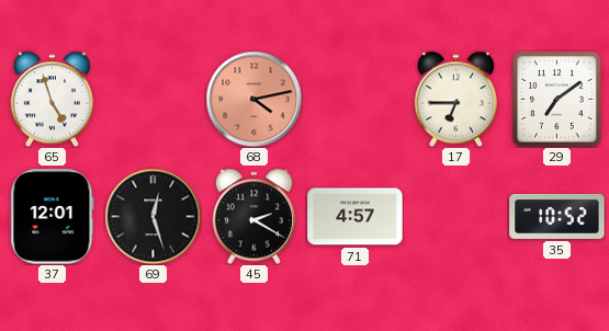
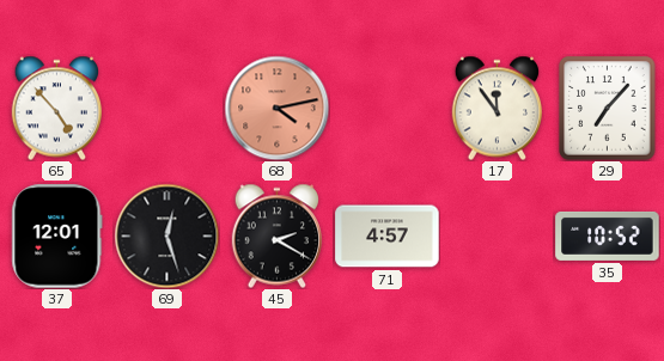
65: 4:57 -> 4:53 (56, 108)
17: 6:45 -> 11:54 (497, 108)
29: 7:09 -> 7:07 (608, 109)
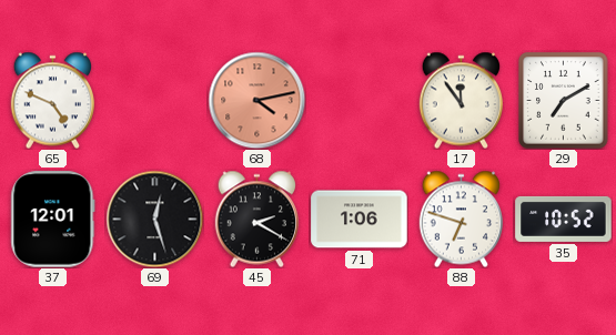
65: 4:53 -> 4:49 (52, 100)
29: 7:07 -> 7:10 (564, 101)
71: 4:57 -> 1:06 (360, 220)
88: none -> 6:48 (461, 219)
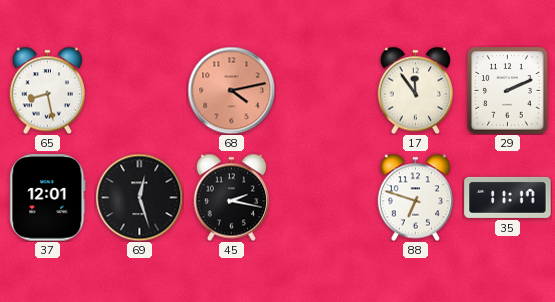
65: 4:49 -> 8:28 (47, 90)
29: 7:10 -> 2:11 (508, 91)
45: 2:20 -> 2:17 (231, 197)
71: 1:06 -> none (360, 220)
35: 10:52 -> 11:17 (508, 197)
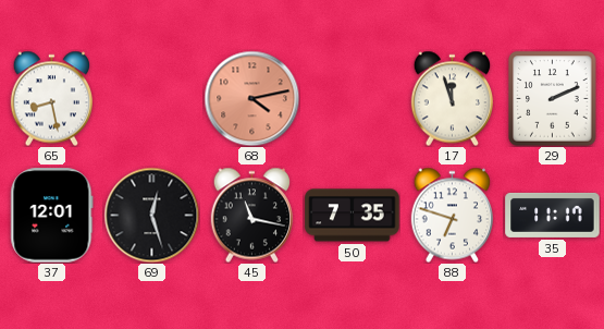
17: 11:54 -> 11:57 (452, 98)
45: 2:17 -> 11:17 (251, 215)
50: none -> 7:35 (353, 216)
